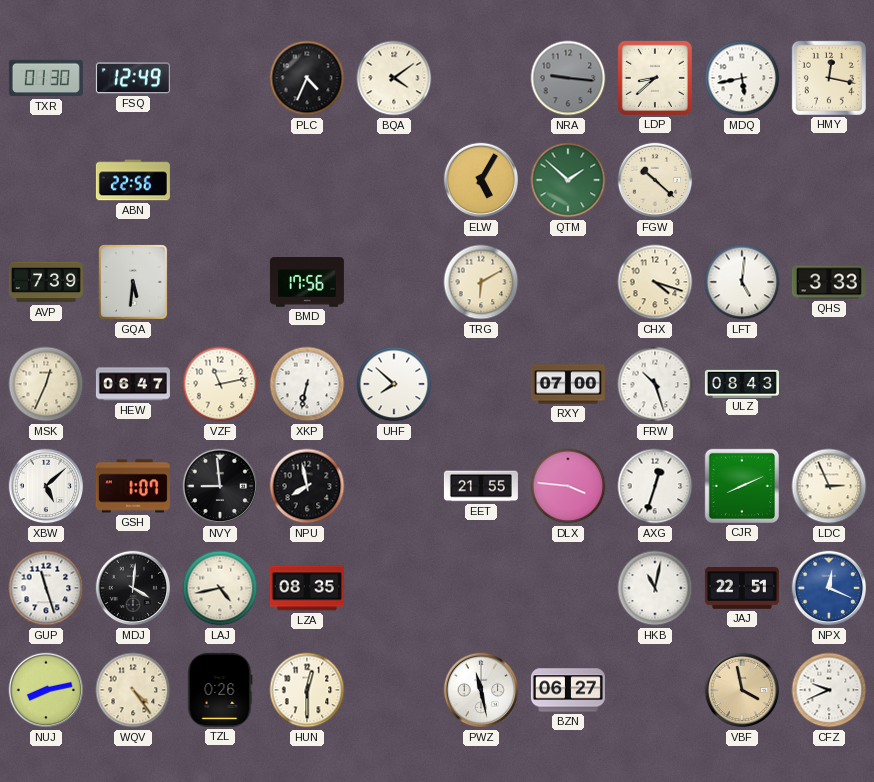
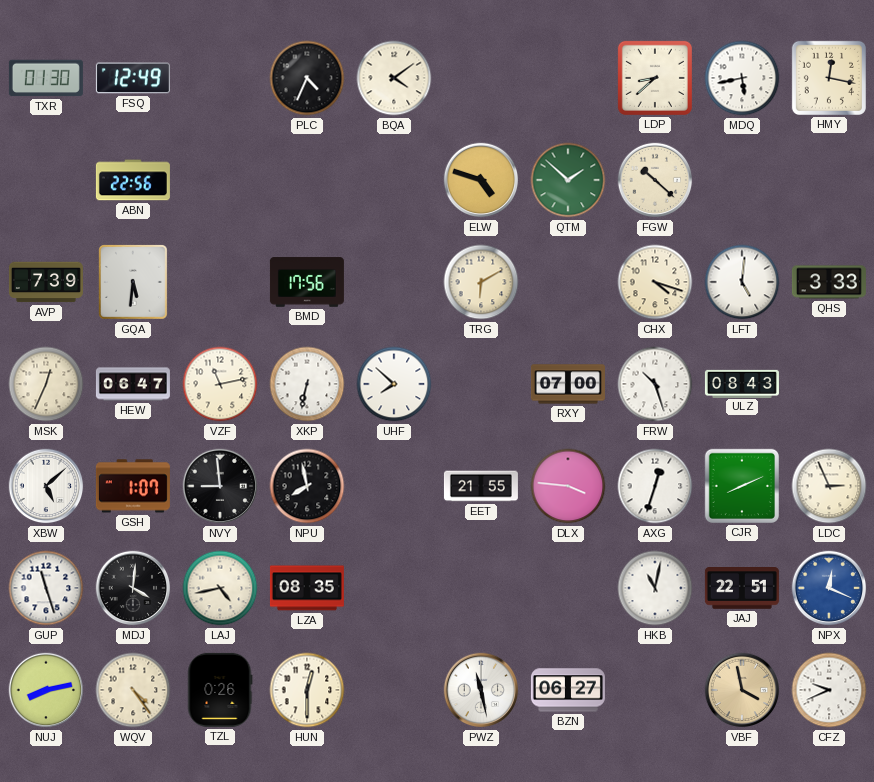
NRA: 9:16 -> none (568, 78)
ELW: 5:05 -> 4:48 (481, 180)
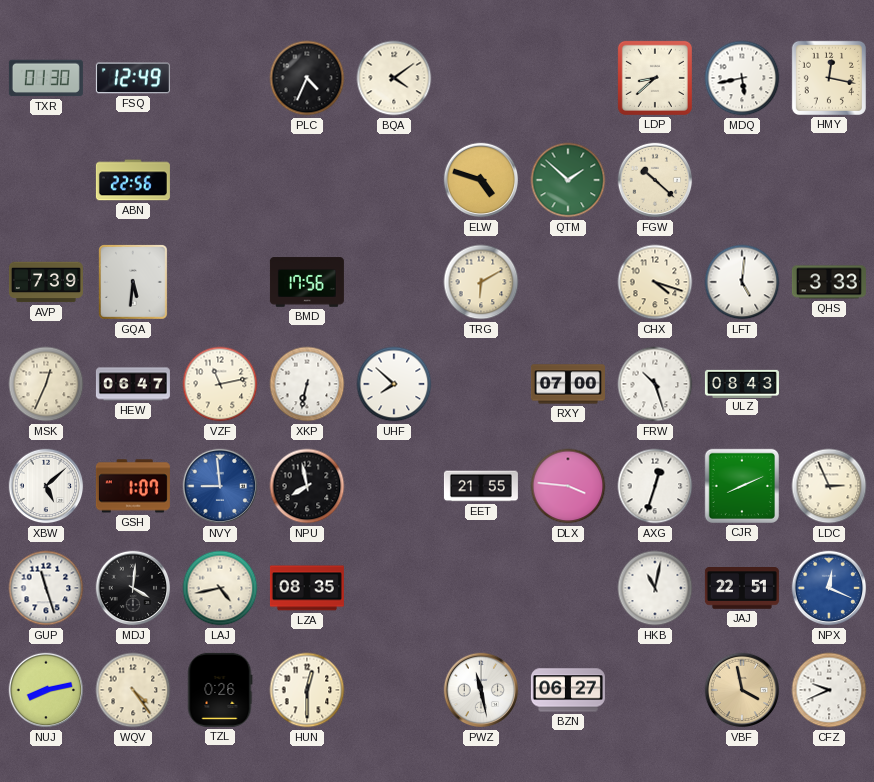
NVY dial: black -> blue (220, 486)
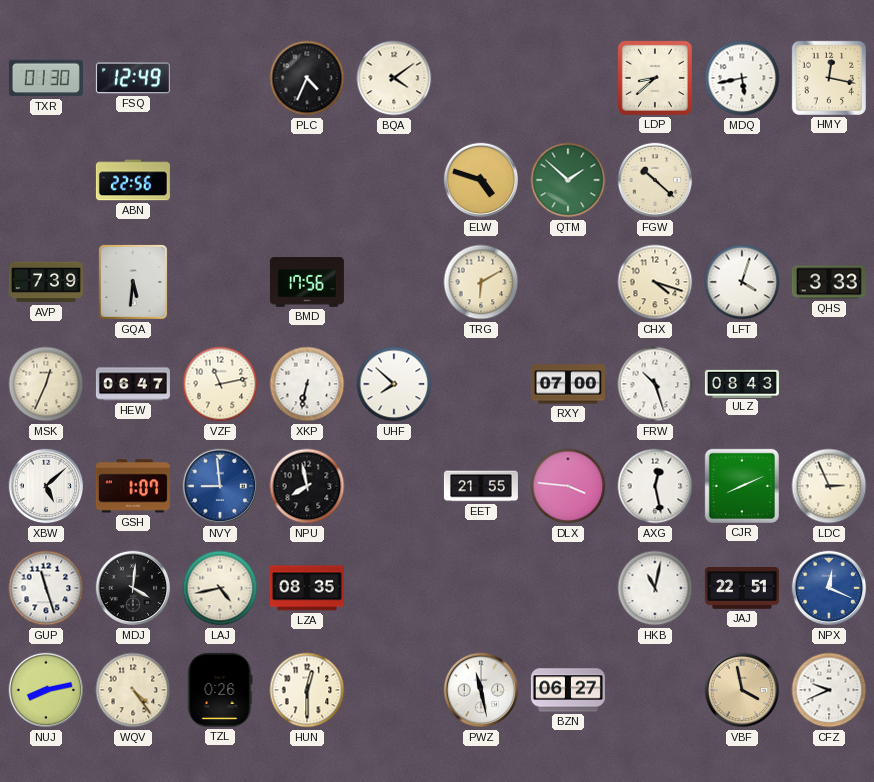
LFT: 5:01 -> 4:03 (742, 282)
AXG: 12:33 -> 12:28 (655, 486)
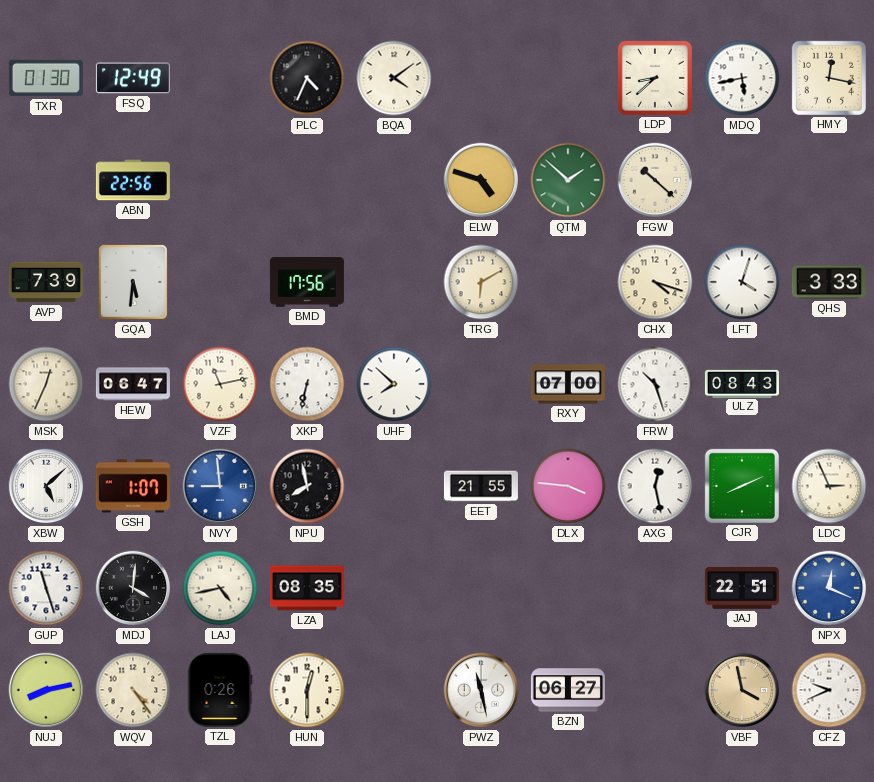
HKB: 11:02 -> none (655, 588)
